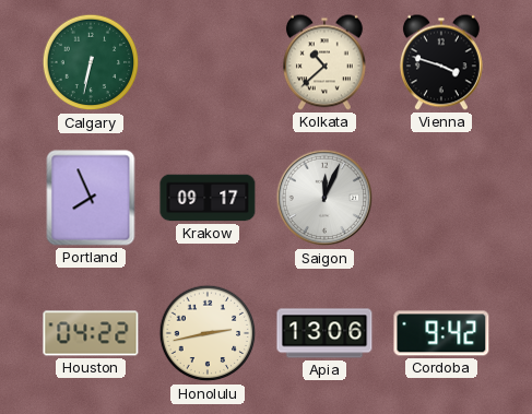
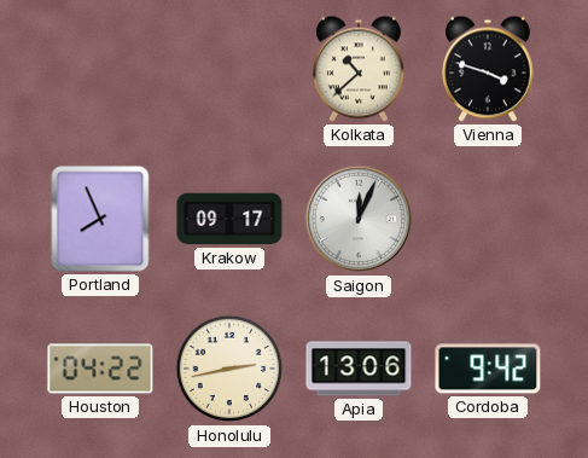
Calgary: 6:32 -> none (91, 62)
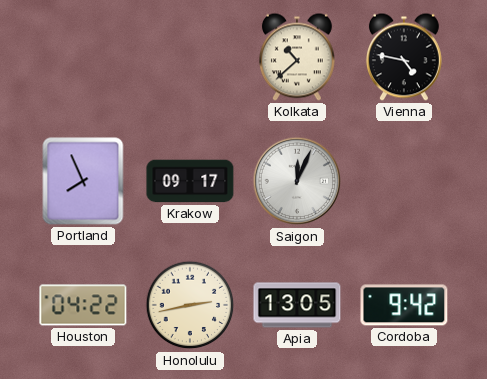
Vienna: 3:48 -> 4:47 (404, 57)
Apia: 13:06 -> 13:05 (297, 305)
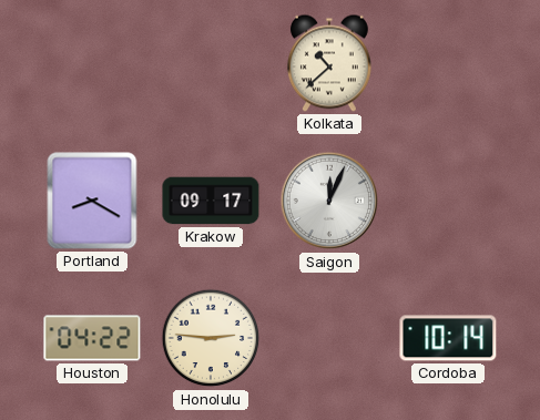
Vienna: 4:47 -> none (404, 57)
Portland: 7:56 -> 8:20 (92, 201)
Honolulu: 2:43 -> 2:46 (211, 338)
Apia: 13:05 -> none (297, 305)
Cordoba: 9:42 -> 10:14 (448, 338)
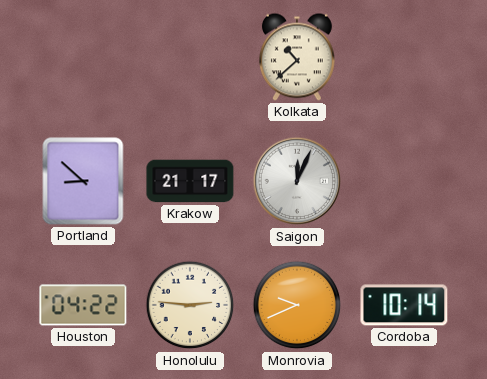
Portland: 8:20 -> 8:52 (83, 181)
Krakow: 09:17 -> 21:17 (190, 181)
Monrovia: none -> 9:41 (297, 305)
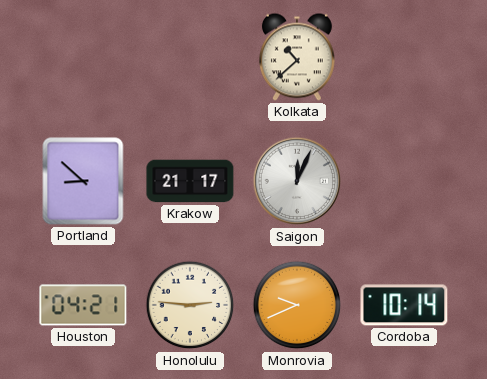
Houston: 04:22 -> 04:21 (83, 305)
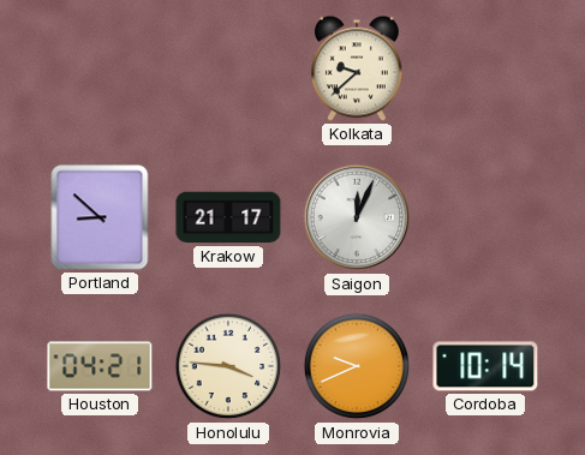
Kolkata: 10:38 -> 9:38 (357, 68)
Honolulu: 2:46 -> 3:46 (228, 366)
